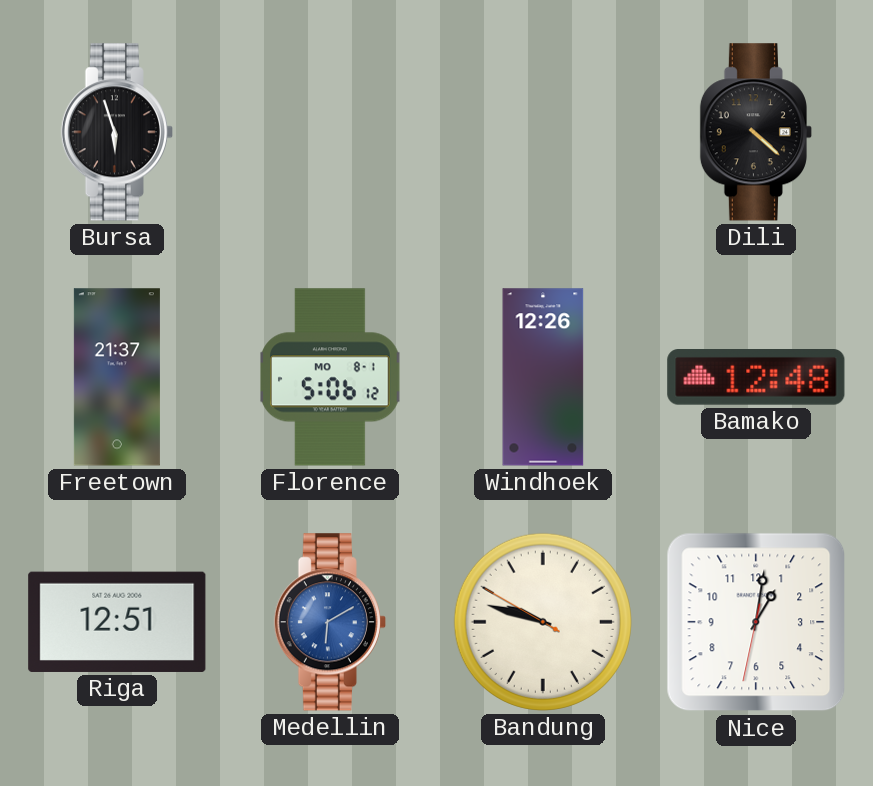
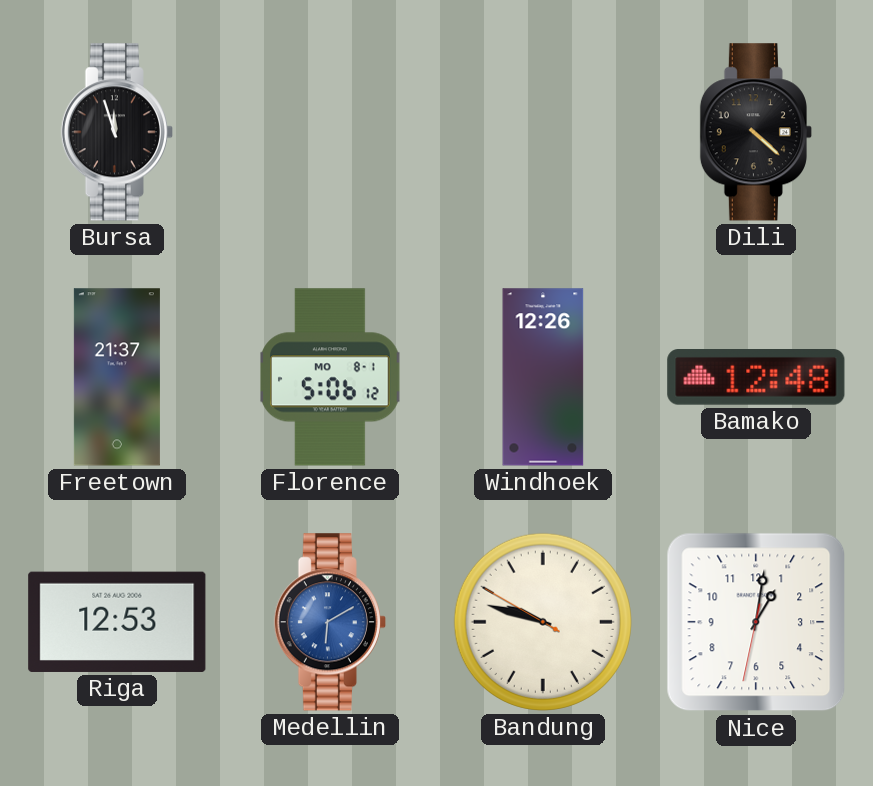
Bursa: 5:57 -> 11:57 (117, 132)
Riga: 12:51 -> 12:53 (117, 622)
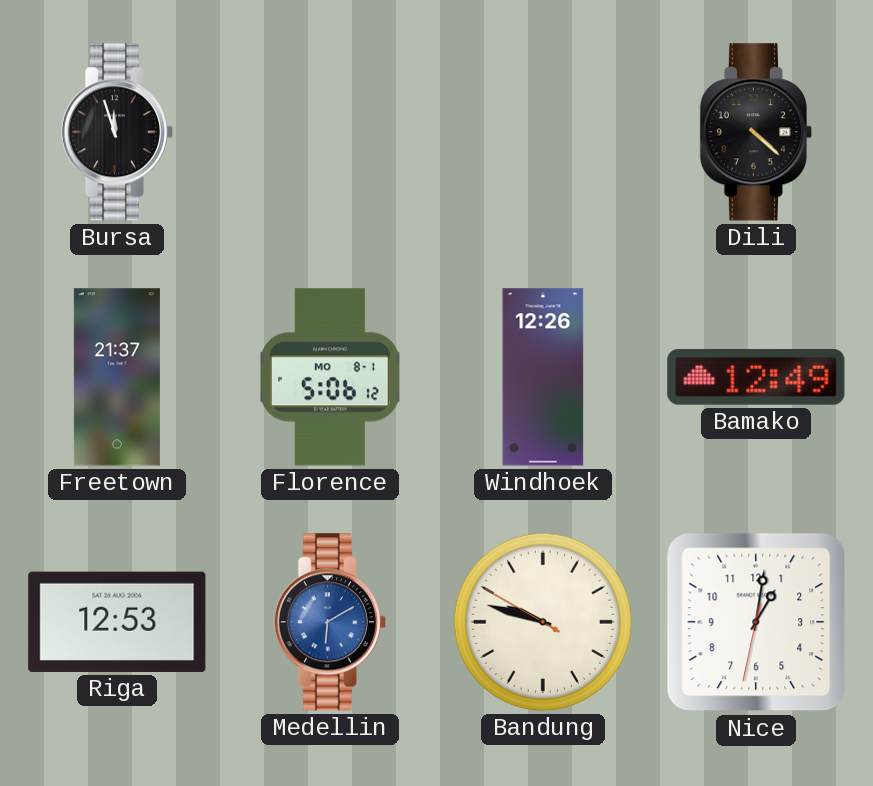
Bamako: 12:48 -> 12:49 (756, 378)
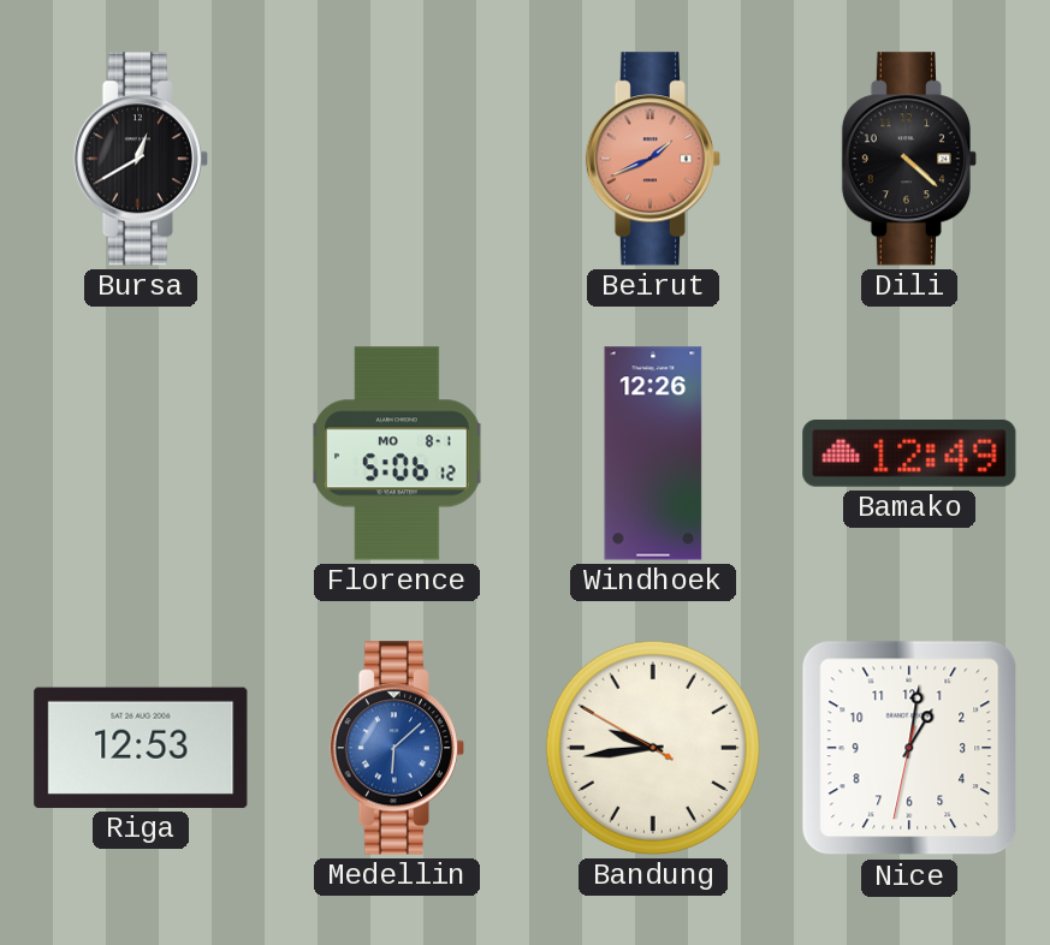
Bursa: 11:57 -> 12:40 (141, 159)
Beirut: none -> 1:41 (653, 159)
Freetown: 21:37 -> none (117, 377)
Medellin: 6:10 -> 6:08 (397, 748)
Bandung: 9:47 -> 9:43 (653, 748)
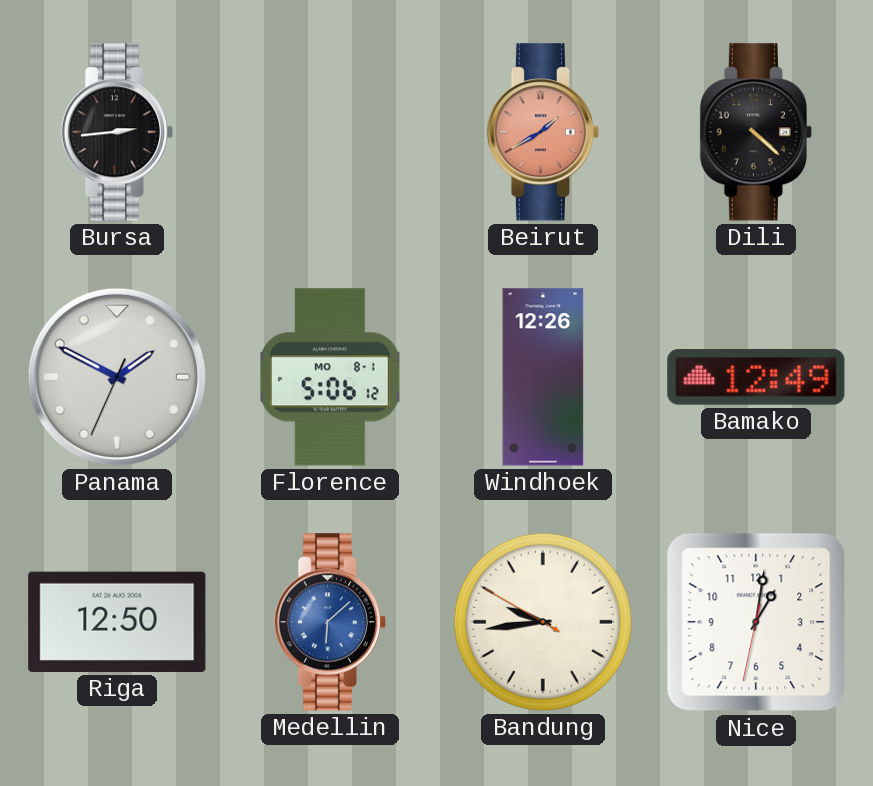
Bursa: 12:40 -> 2:44 (117, 132)
Beirut: 1:41 -> 1:40 (543, 132)
Panama: none -> 1:49 (117, 377)
Riga: 12:53 -> 12:50 (117, 622)
